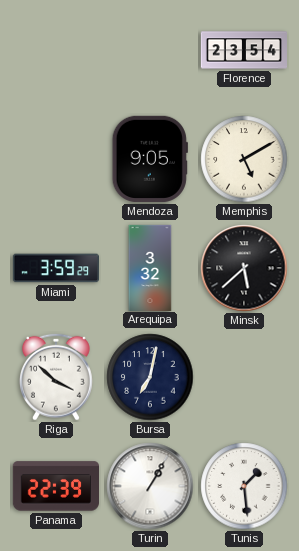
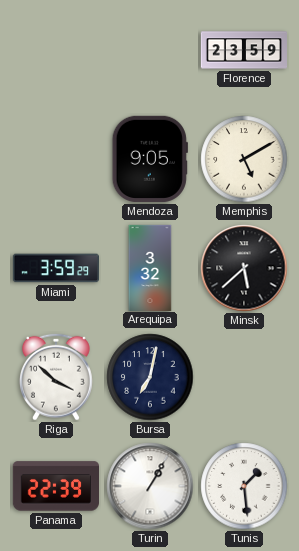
Florence: 23:54 -> 23:59 (244, 50)
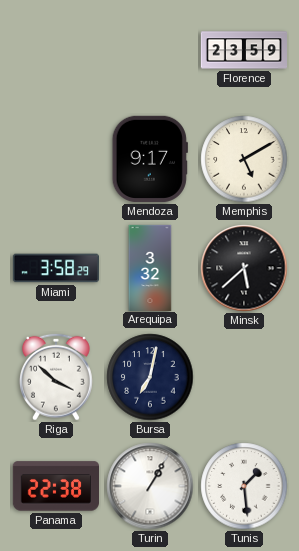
Mendoza: 9:05 -> 9:17 (150, 159)
Miami: 3:59 -> 3:58 (55, 268)
Panama: 22:39 -> 22:38 (55, 486)
